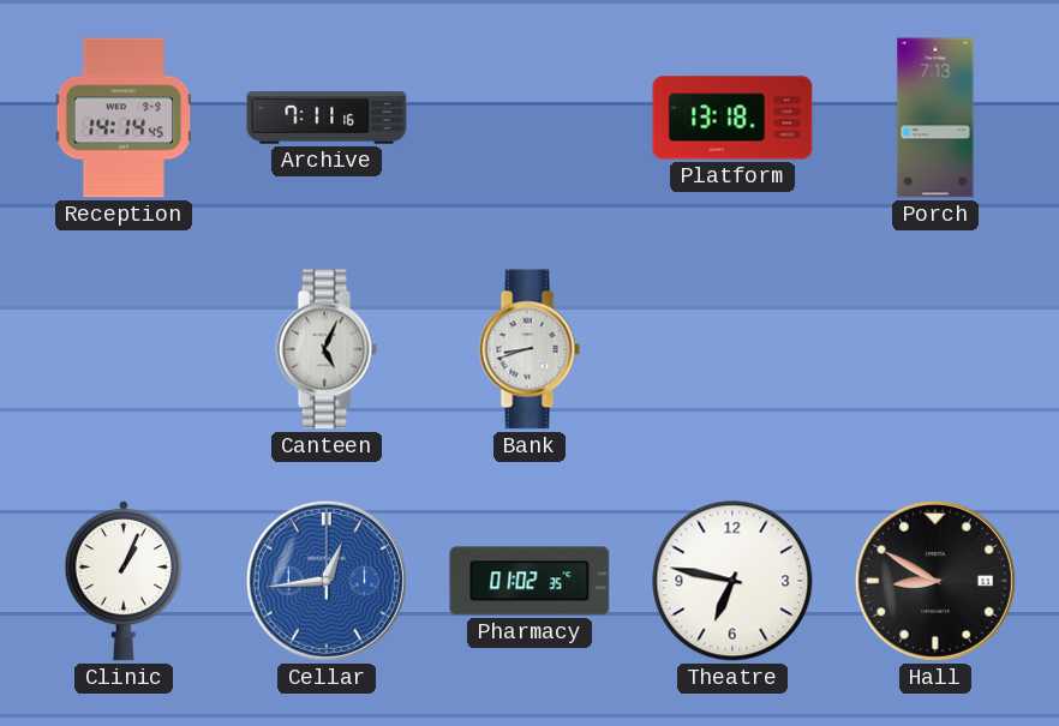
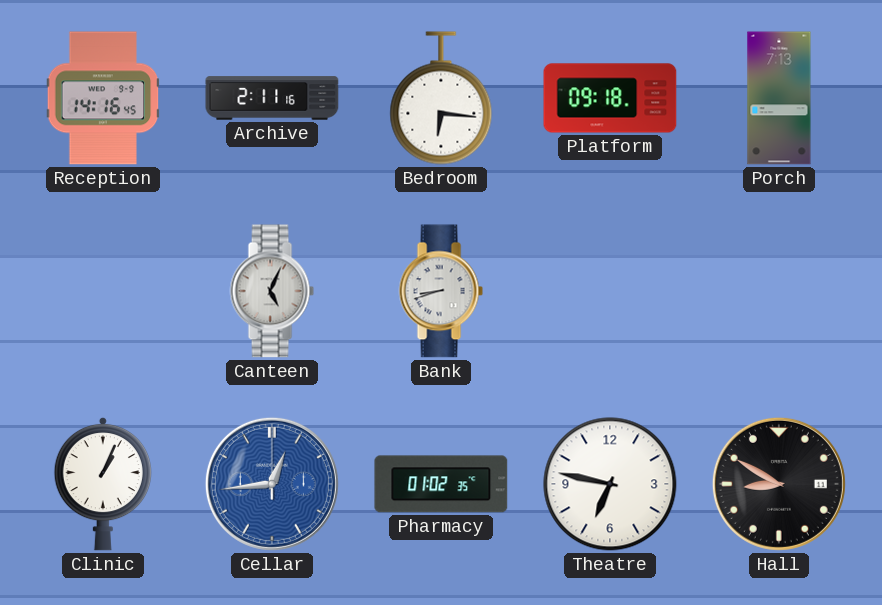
Reception: 14:14 -> 14:16 (103, 98)
Archive: 7:11 -> 2:11 (272, 98)
Bedroom: none -> 6:16 (441, 98)
Platform: 13:18 -> 09:18 (610, 98)
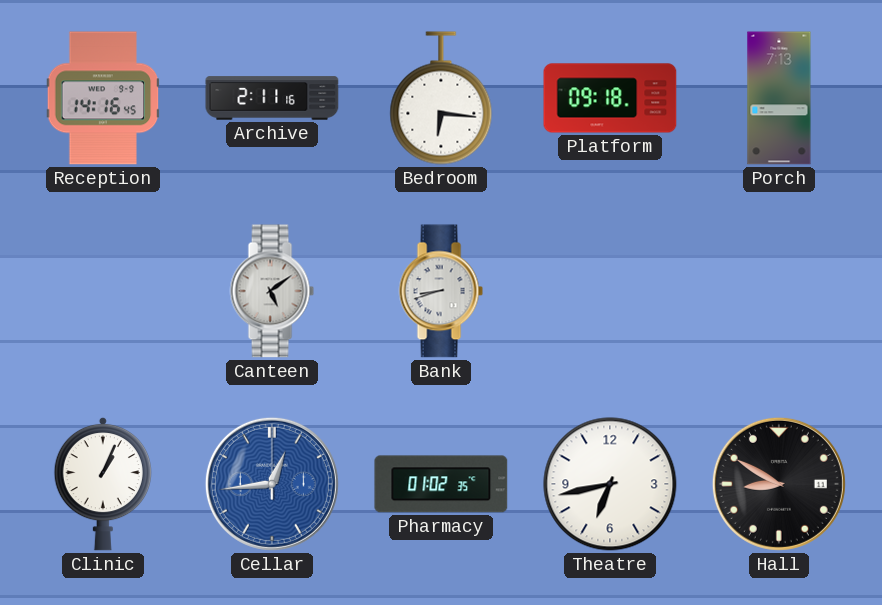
Canteen: 5:04 -> 5:09 (272, 291)
Theatre: 6:47 -> 6:43 (610, 484)
